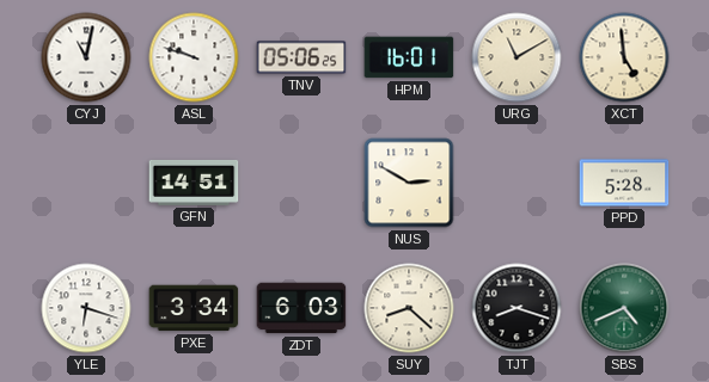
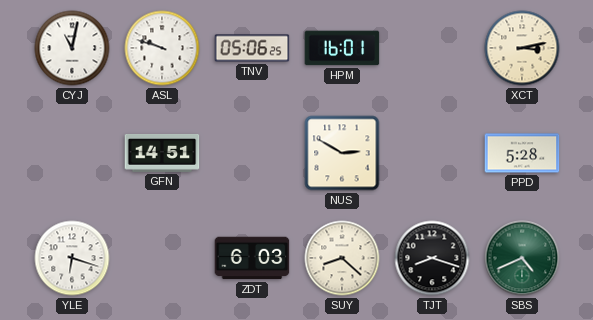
URG: 11:10 -> none (517, 57)
XCT: 4:59 -> 3:13 (522, 48)
PXE: 3:34 -> none (194, 308)
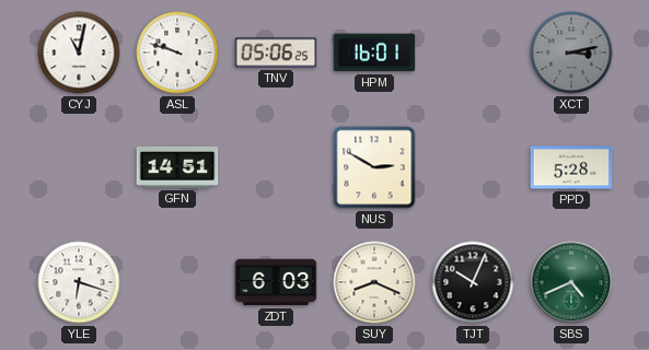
XCT dial: cream -> grey (571, 52)
SUY: 8:22 -> 8:19 (374, 282)
TJT: 8:18 -> 10:04 (473, 282)
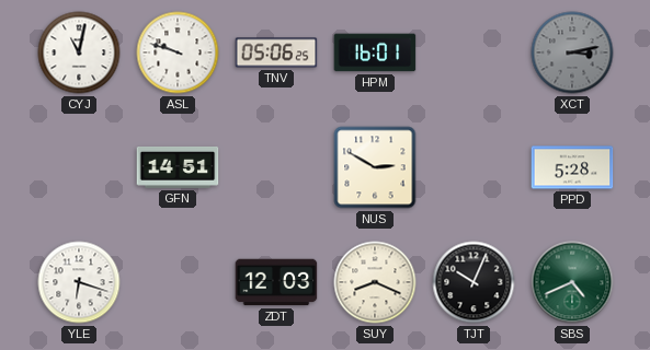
ZDT: 6:03 -> 12:03 (276, 282)
